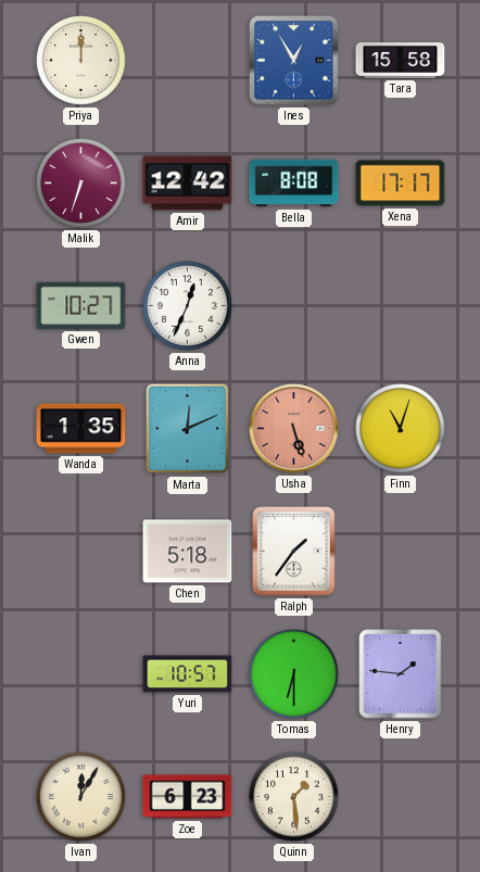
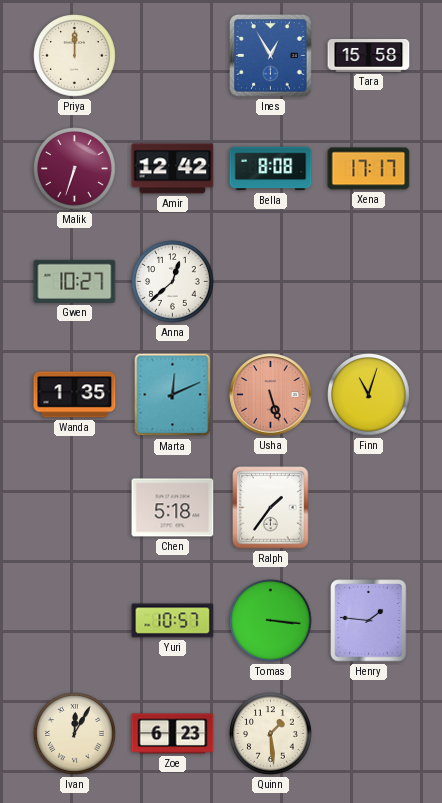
Anna: 12:34 -> 12:38 (173, 282)
Tomas: 6:30 -> 3:16 (271, 621)
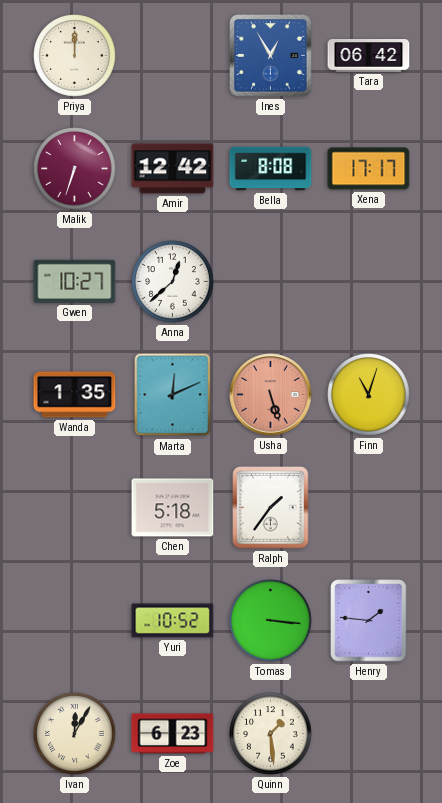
Tara: 15:58 -> 06:42 (369, 56)
Yuri: 10:57 -> 10:52 (173, 621)
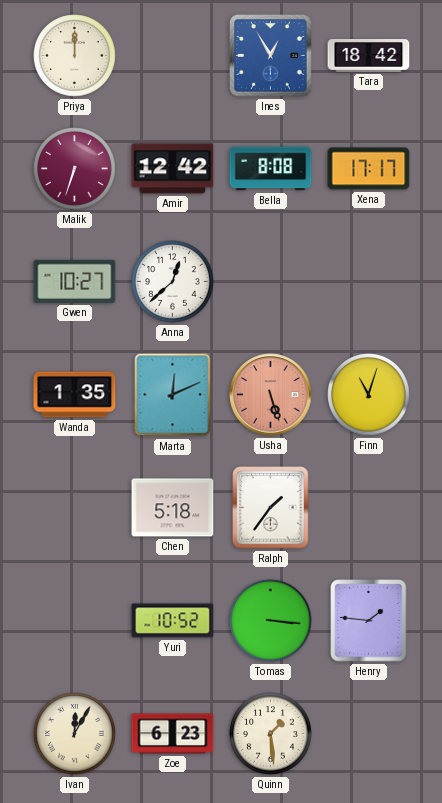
Tara: 06:42 -> 18:42 (369, 56)
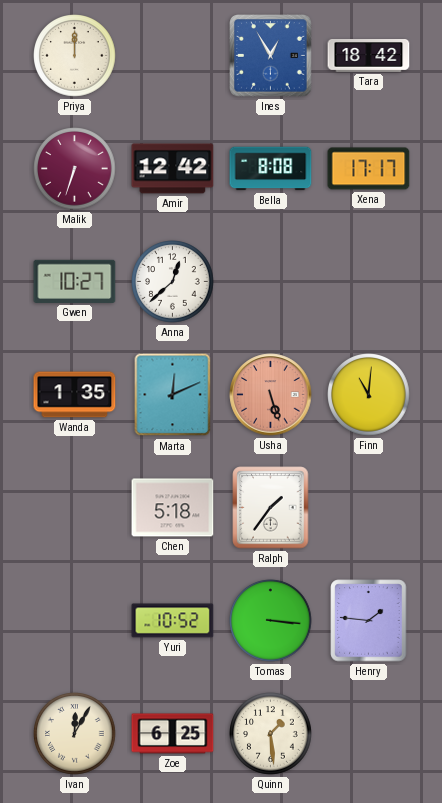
Finn: 11:03 -> 11:01 (369, 395)
Zoe: 6:23 -> 6:25 (173, 734)
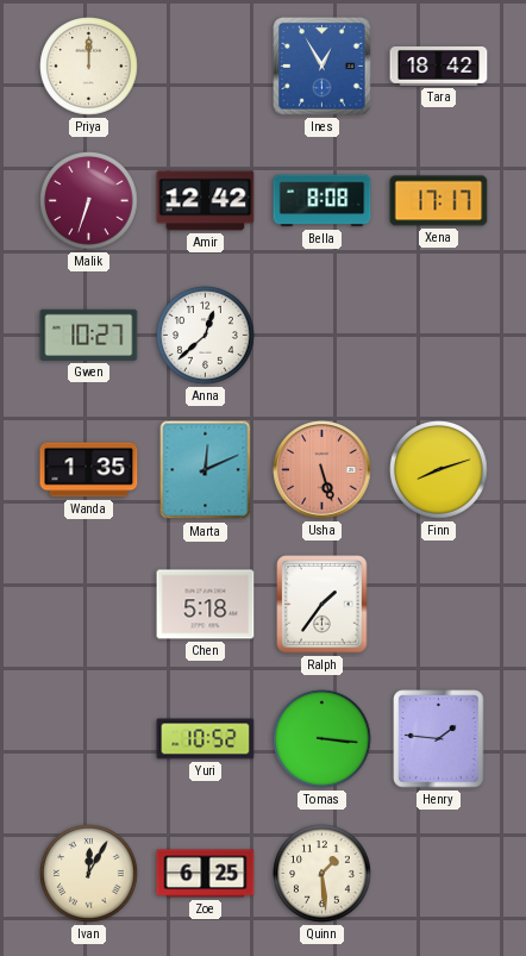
Finn: 11:01 -> 8:12 (439, 470)
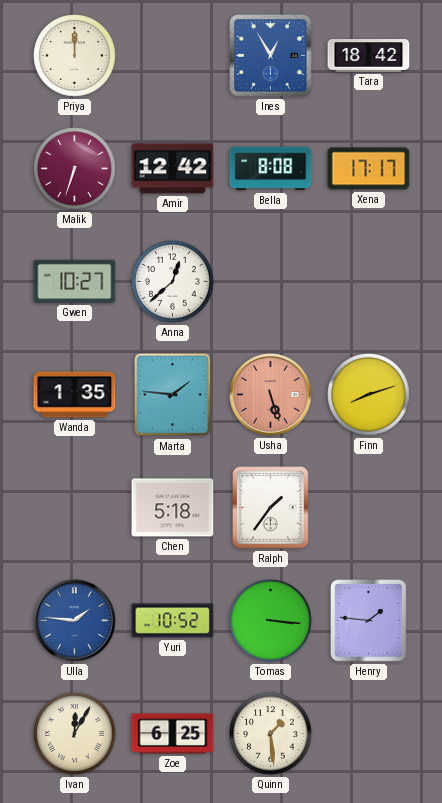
Marta: 12:11 -> 1:46 (173, 395)
Ulla: none -> 1:46 (75, 621)
